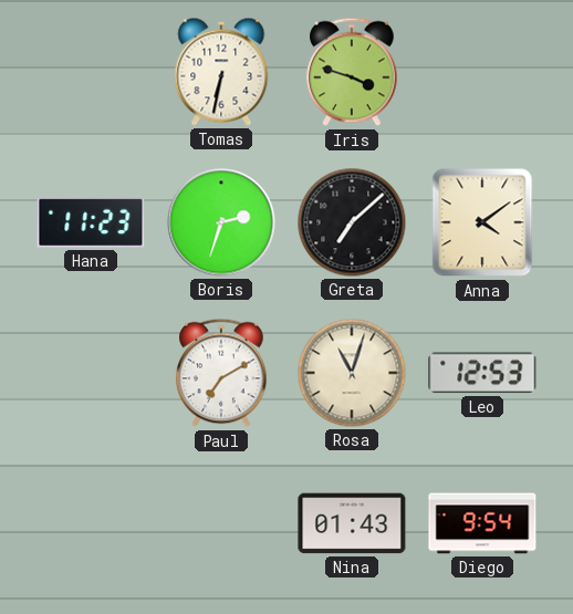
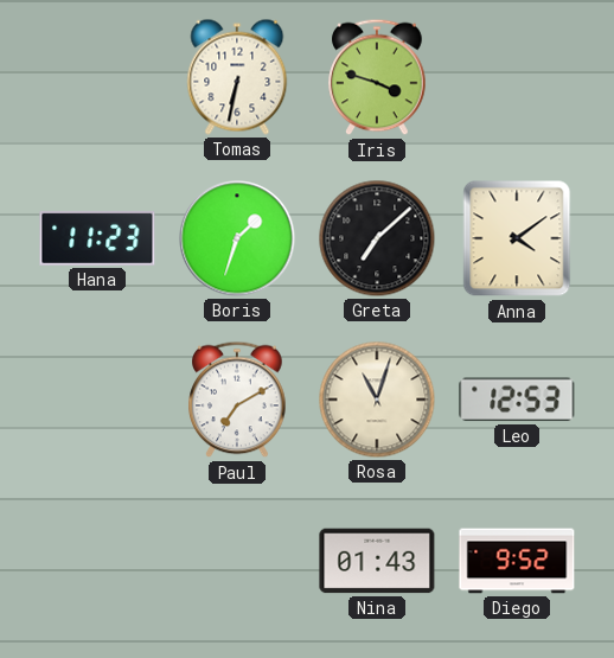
Boris: 2:33 -> 1:33 (237, 238)
Diego: 9:54 -> 9:52 (517, 561)
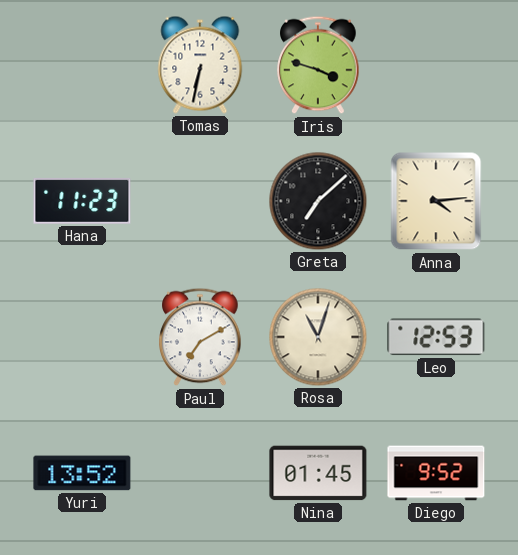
Boris: 1:33 -> none (237, 238)
Anna: 4:09 -> 4:14 (436, 201)
Yuri: none -> 13:52 (82, 473)
Nina: 01:43 -> 01:45 (318, 473)
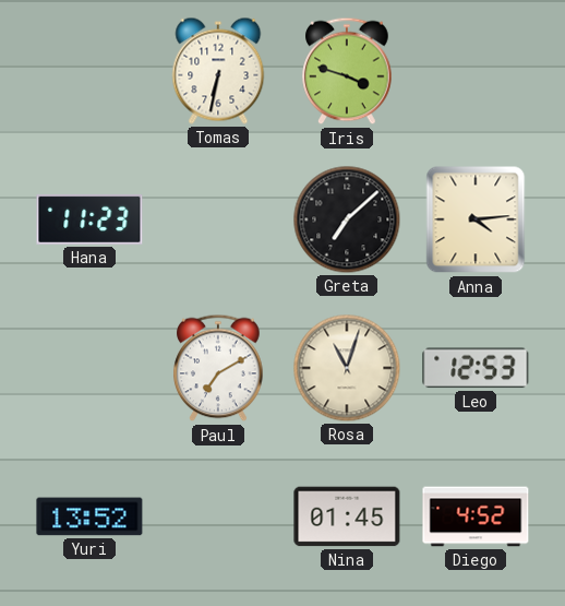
Diego: 9:52 -> 4:52 (476, 516)
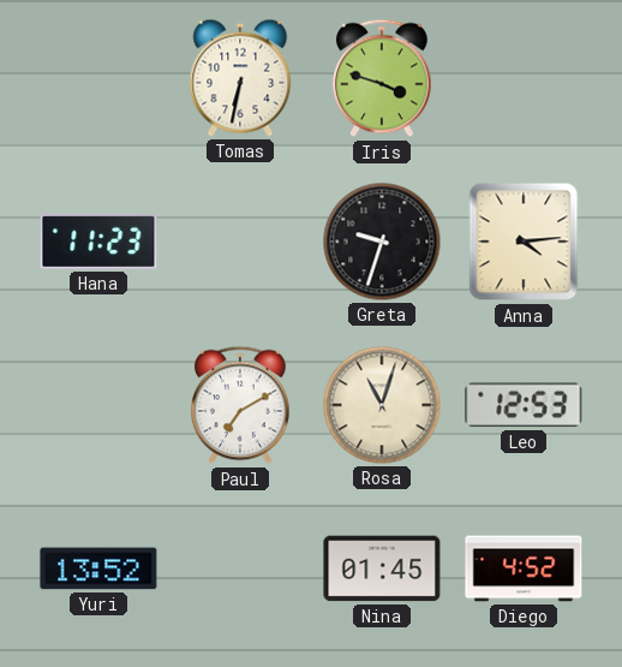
Greta: 7:08 -> 9:33 (382, 242)
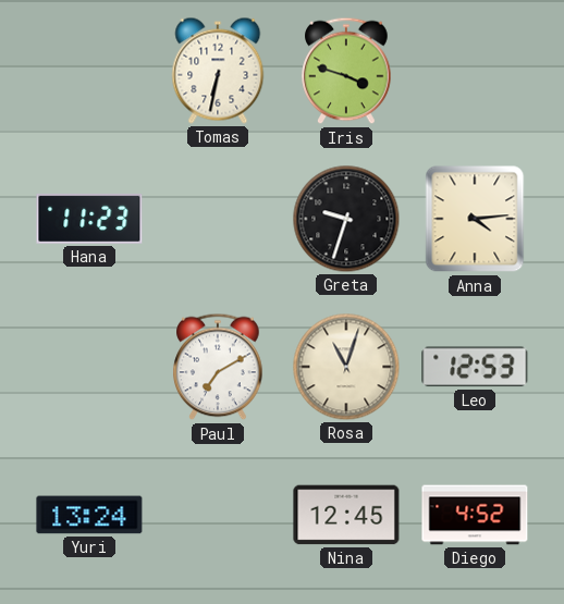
Yuri: 13:52 -> 13:24 (89, 515)
Nina: 01:45 -> 12:45 (346, 515)
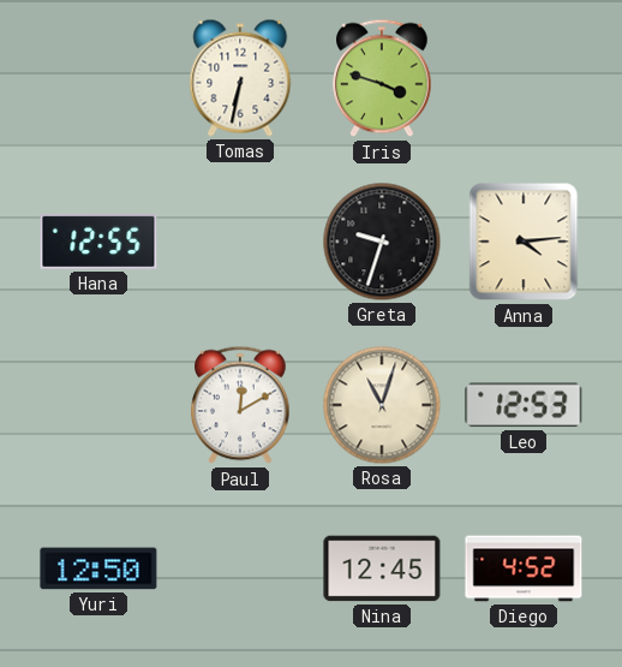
Hana: 11:23 -> 12:55 (98, 242)
Paul: 7:10 -> 12:10 (240, 405)
Yuri: 13:24 -> 12:50 (98, 568)
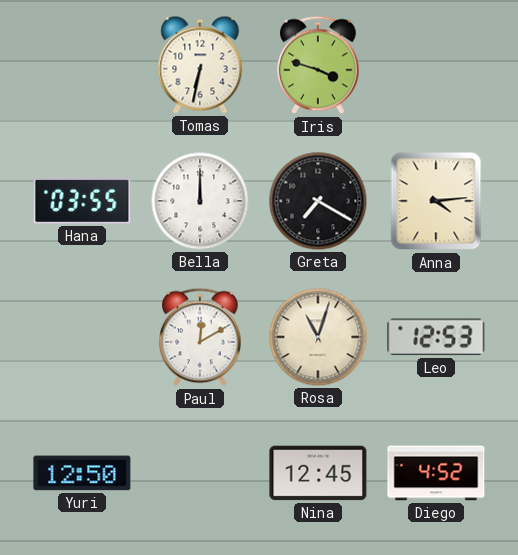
Hana: 12:55 -> 03:55 (82, 201)
Bella: none -> 12:00 (200, 201)
Greta: 9:33 -> 7:20 (318, 201)
